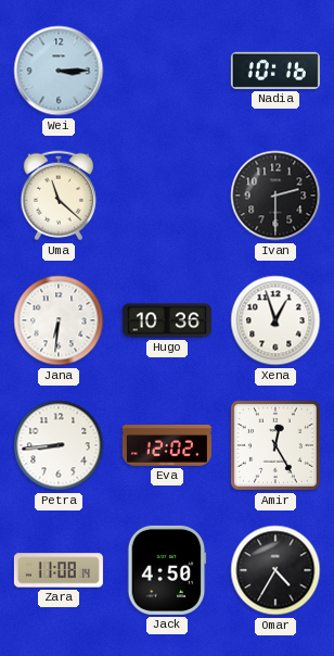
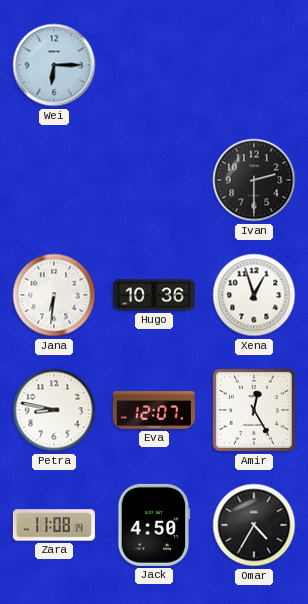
Wei: 3:15 -> 6:15 (54, 65)
Nadia: 10:16 -> none (275, 71)
Uma: 11:22 -> none (59, 195)
Petra: 8:44 -> 8:47 (54, 410)
Eva: 12:02 -> 12:07 (154, 411)
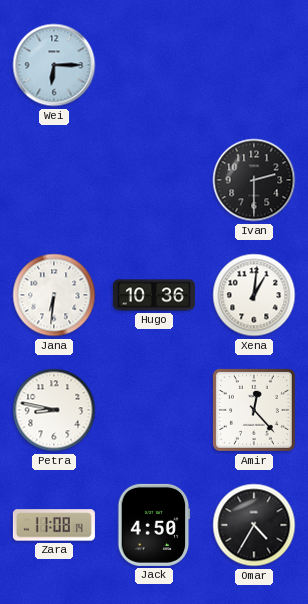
Xena: 12:57 -> 1:01 (254, 295)
Eva: 12:07 -> none (154, 411)
Amir: 12:25 -> 12:23 (254, 410)
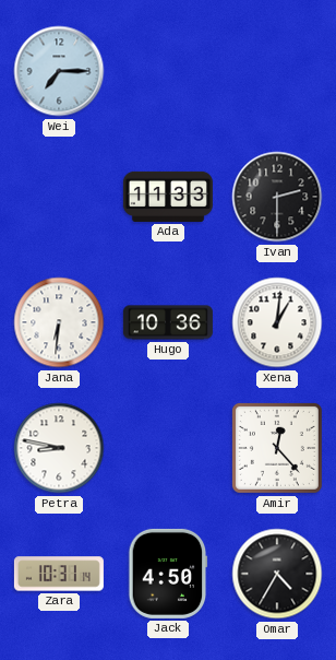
Wei: 6:15 -> 7:15 (59, 71)
Ada: none -> 11:33 (168, 197)
Zara: 11:08 -> 10:31 (59, 574)
